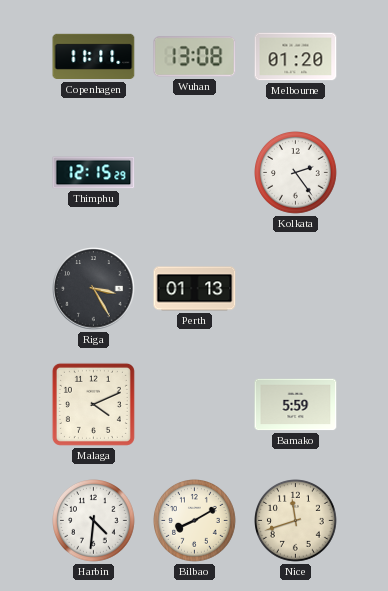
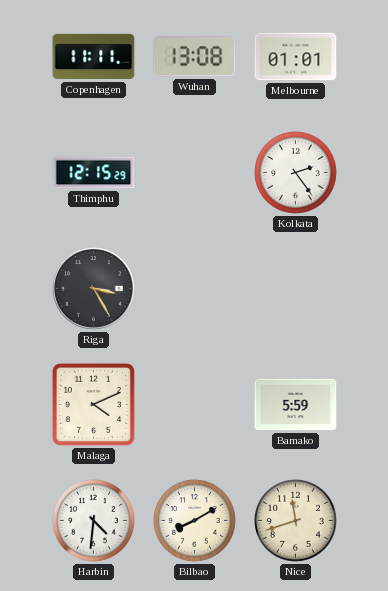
Melbourne: 01:20 -> 01:01 (296, 57)
Perth: 01:13 -> none (195, 289)
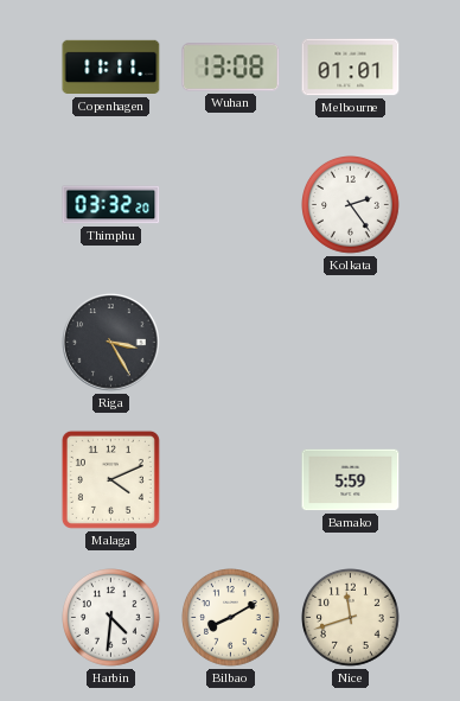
Thimphu: 12:15 -> 03:32 (111, 205)
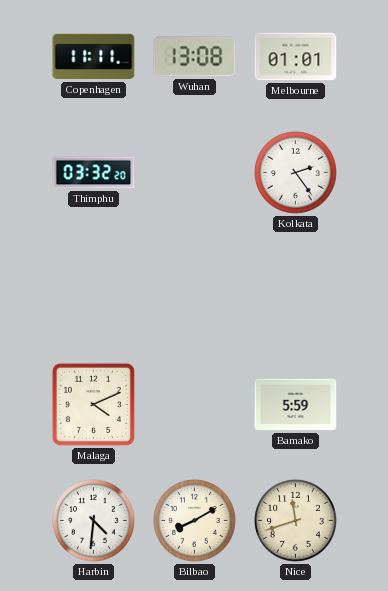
Riga: 3:25 -> none (111, 343)
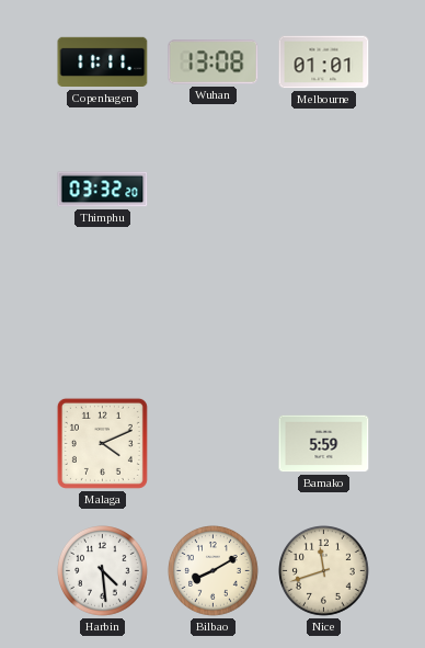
Kolkata: 2:24 -> none (296, 173)
Harbin: 4:31 -> 4:29 (103, 571)
